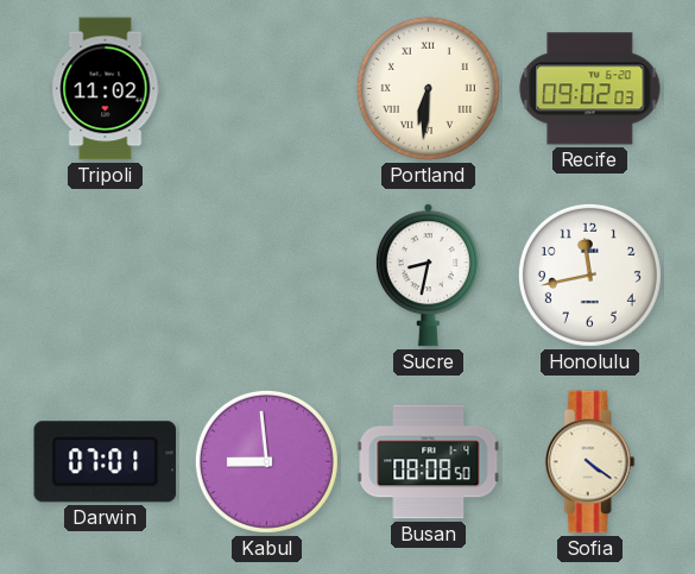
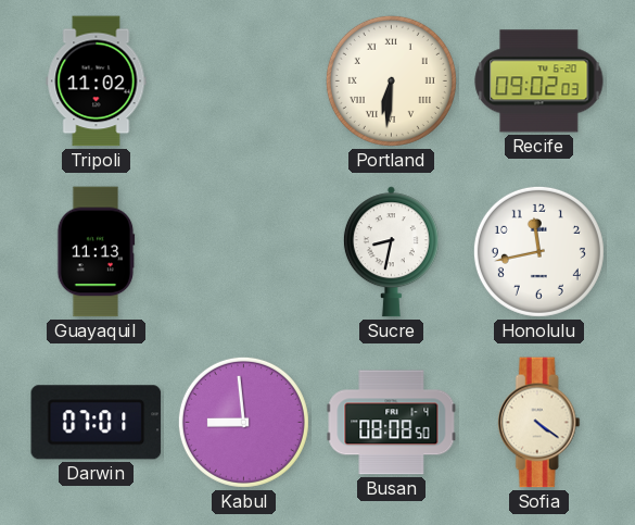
Guayaquil: none -> 11:13 (97, 252)
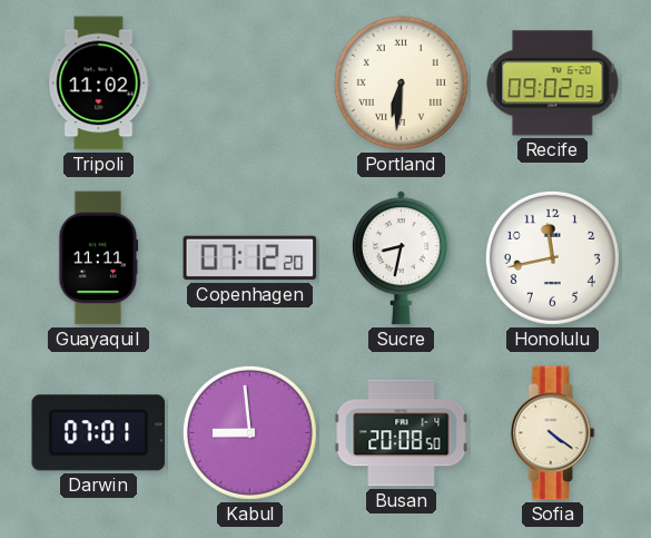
Guayaquil: 11:13 -> 11:11 (99, 258)
Copenhagen: none -> 07:12 (250, 258)
Busan: 08:08 -> 20:08 (402, 433)
